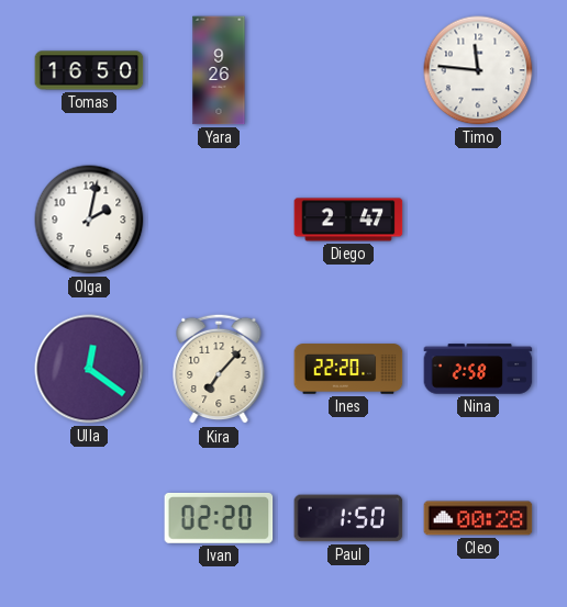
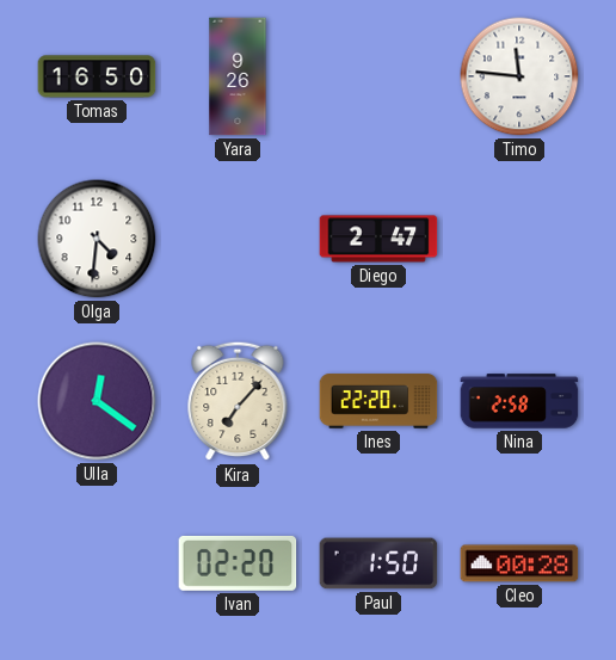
Olga: 2:02 -> 4:31 (97, 239)
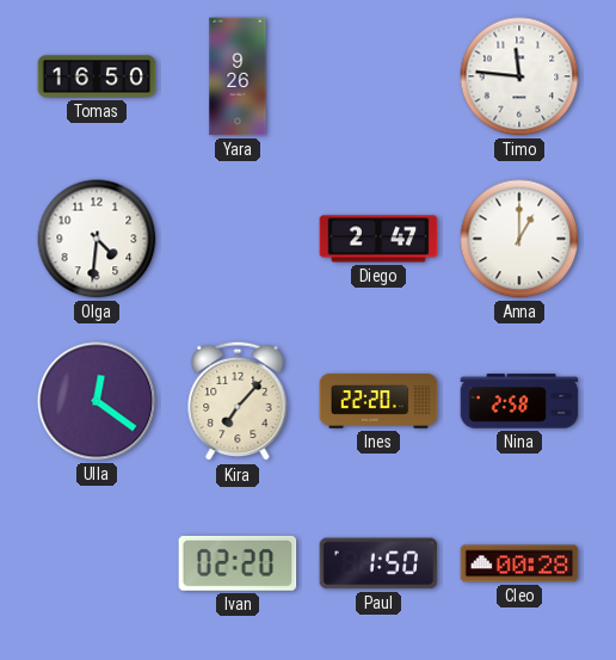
Anna: none -> 1:00 (519, 239)
